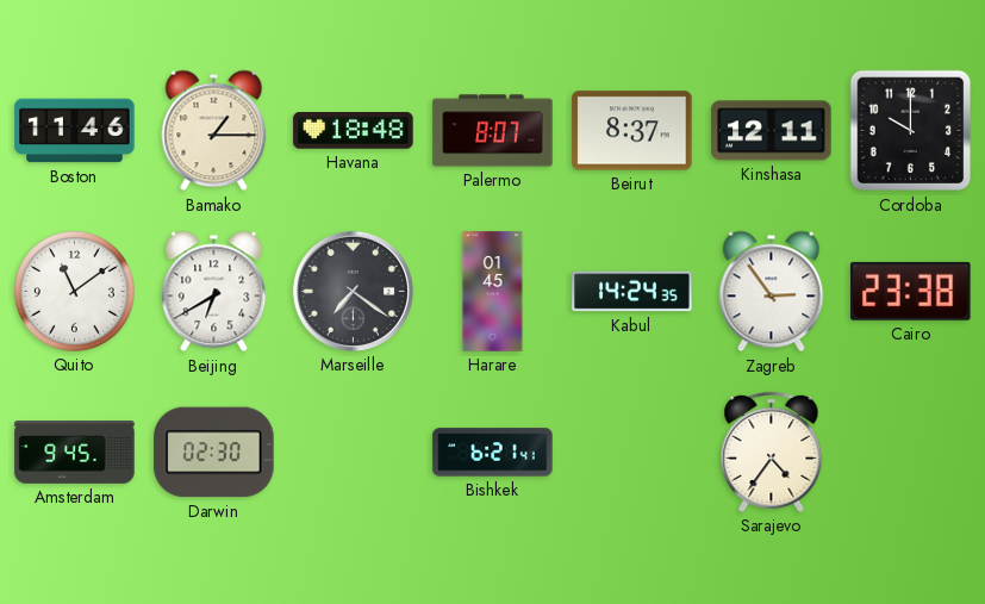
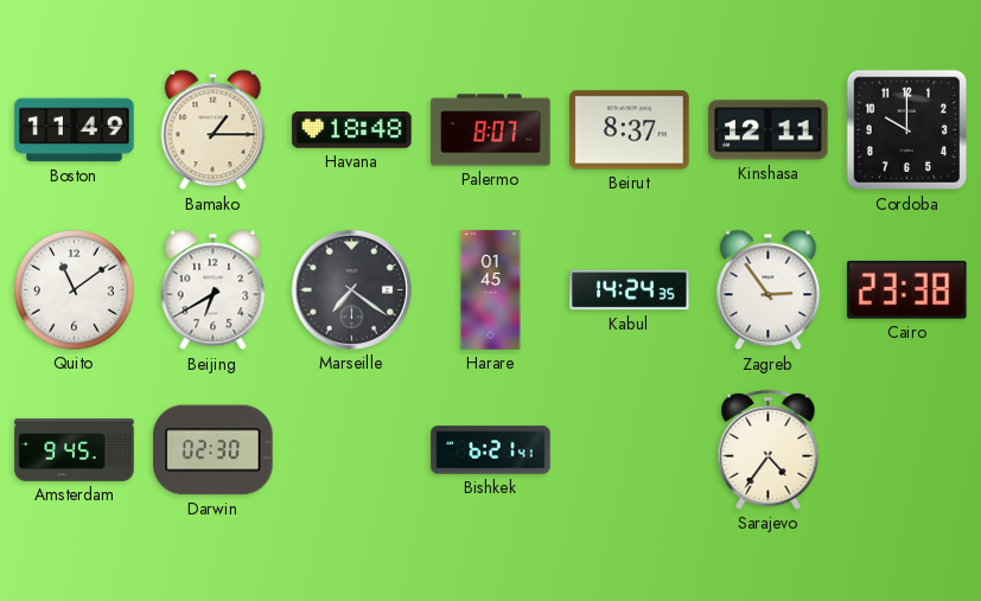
Boston: 11:46 -> 11:49 (75, 130)
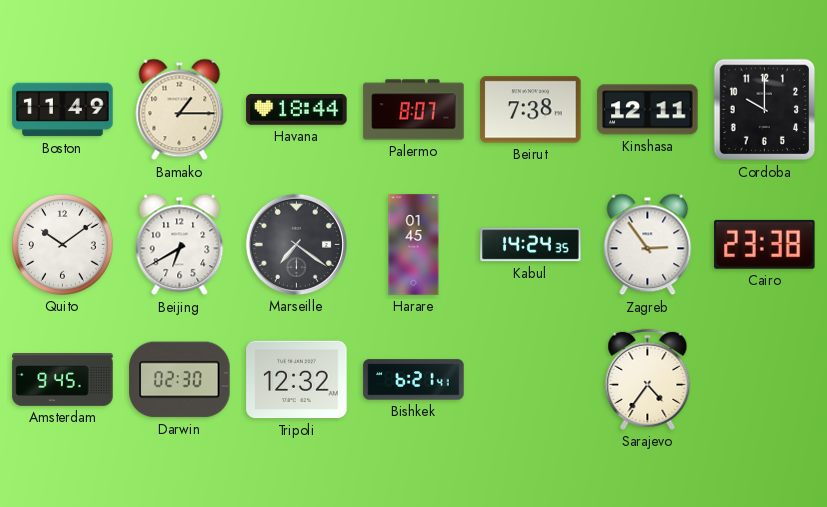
Havana: 18:48 -> 18:44 (297, 110)
Beirut: 8:37 -> 7:38 (531, 110)
Quito: 11:09 -> 10:09 (62, 244)
Tripoli: none -> 12:32 (297, 380)
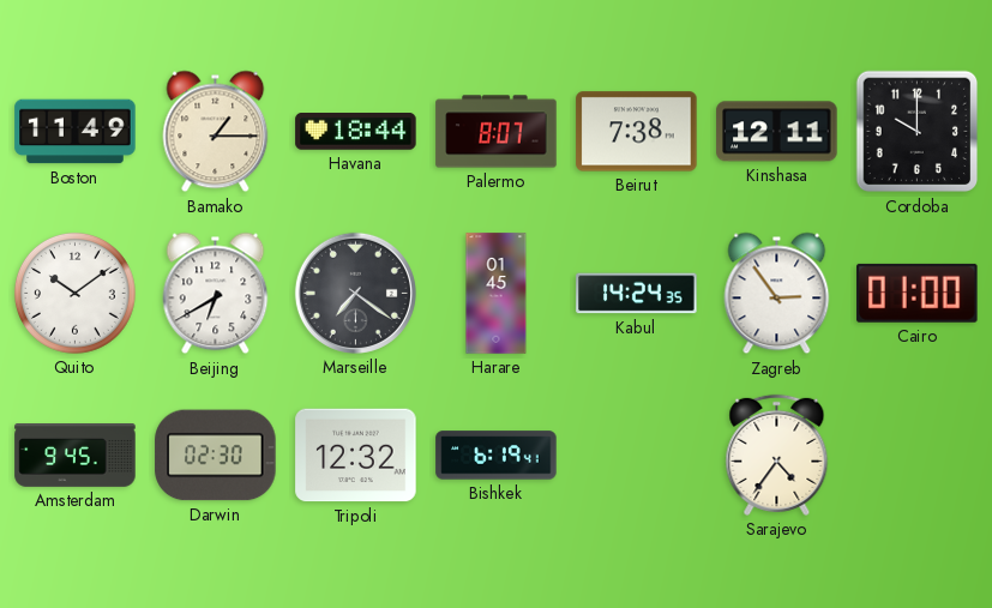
Cairo: 23:38 -> 01:00 (918, 293)
Bishkek: 6:21 -> 6:19 (497, 456)
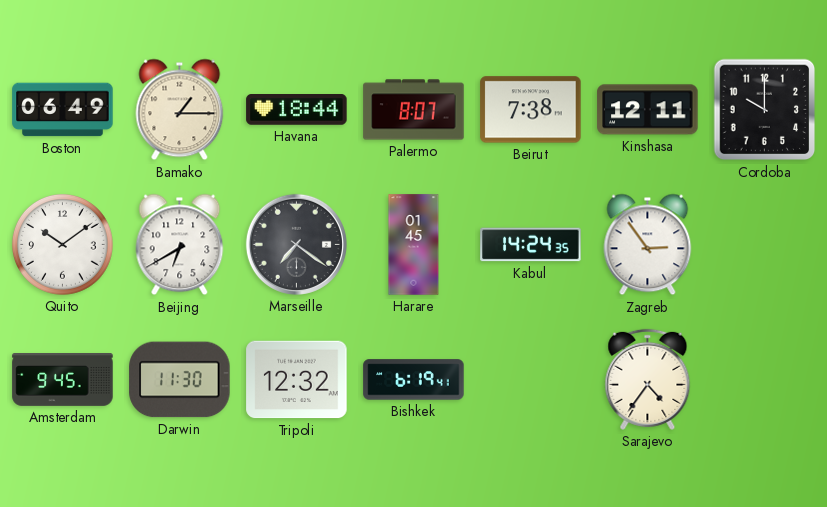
Boston: 11:49 -> 06:49 (63, 110)
Cairo: 01:00 -> none (918, 293)
Darwin: 02:30 -> 11:30 (180, 380)
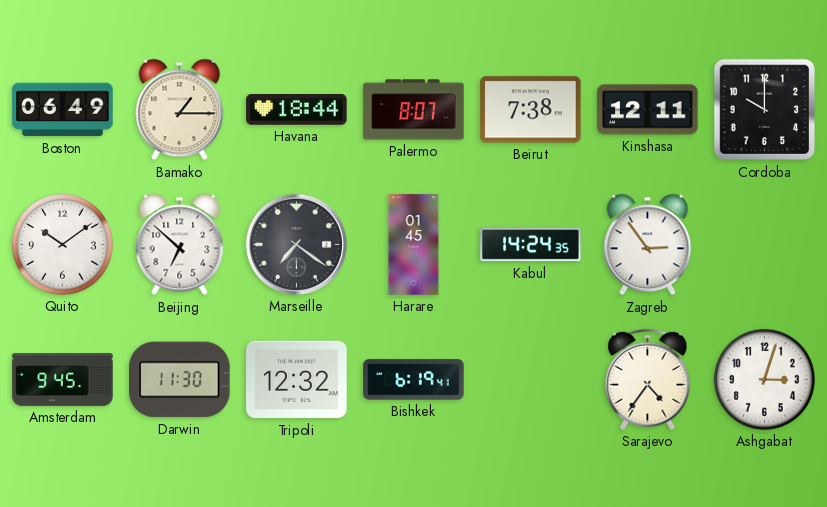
Beijing: 6:40 -> 6:52 (180, 245)
Ashgabat: none -> 3:03 (764, 379)
